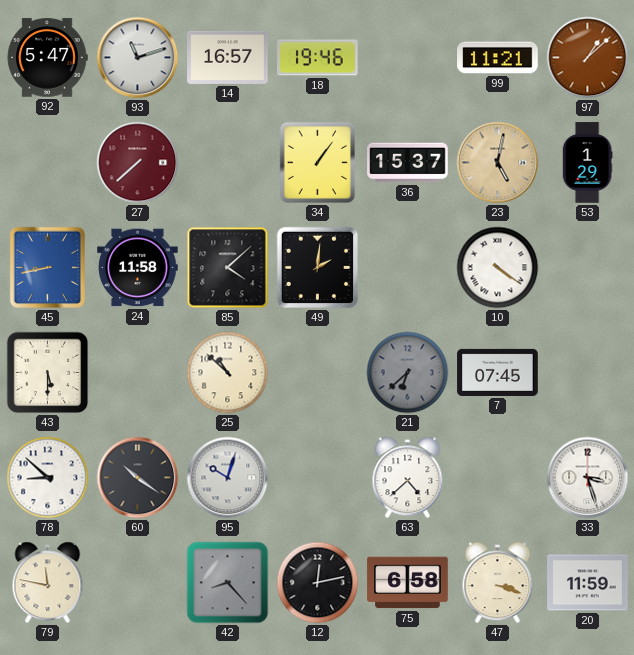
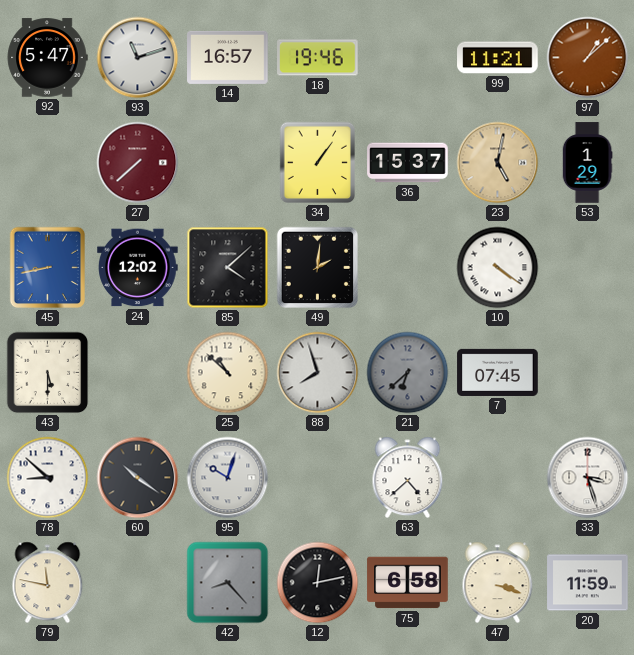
24: 11:58 -> 12:02 (138, 268)
88: none -> 7:57 (318, 373)
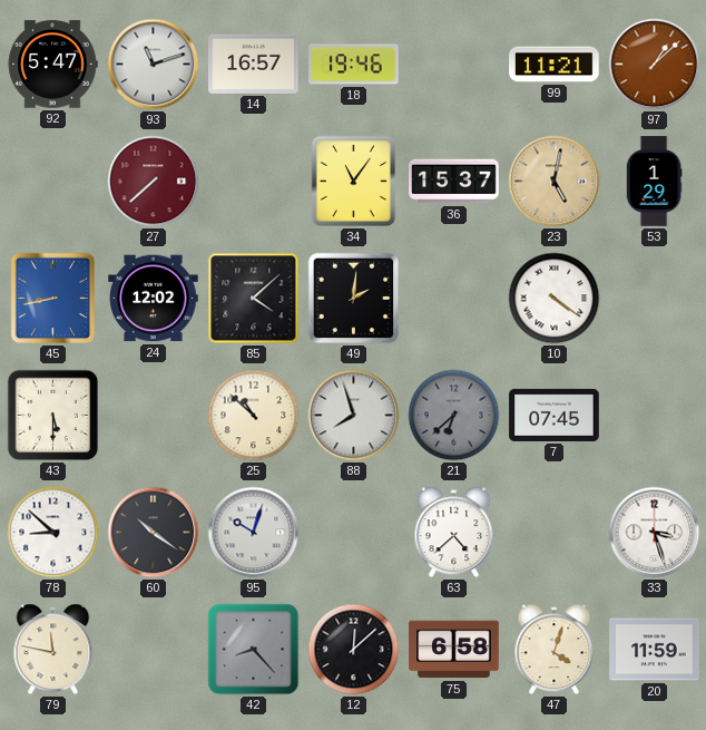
34: 1:06 -> 11:06 (353, 182)
12: 12:13 -> 12:08 (354, 650)
47: 3:18 -> 4:03 (555, 650)
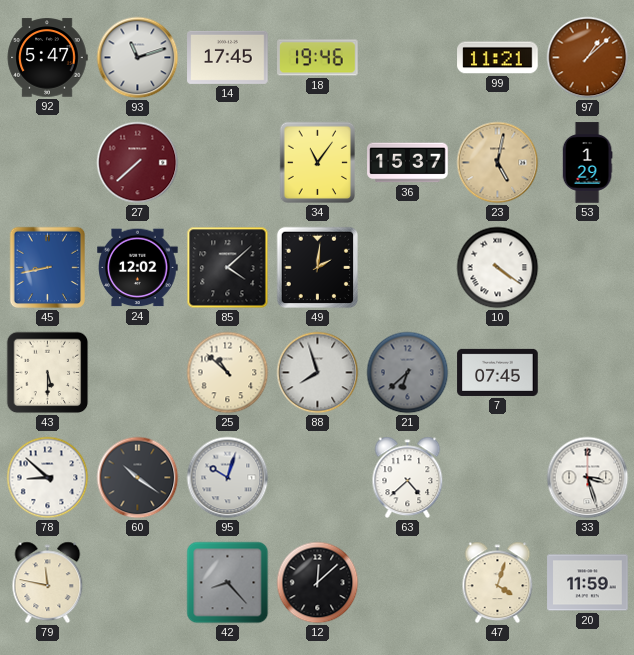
14: 16:57 -> 17:45 (228, 57)
75: 6:58 -> none (454, 650)
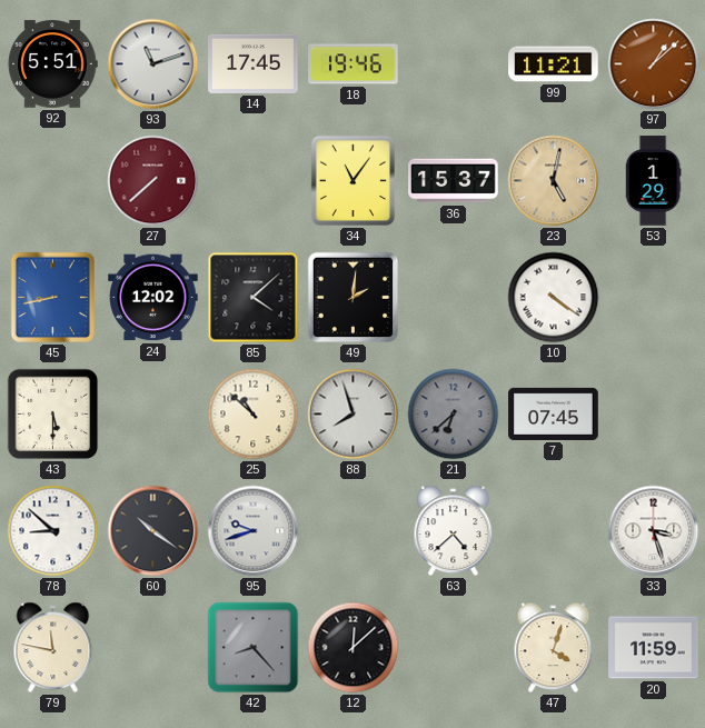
92: 5:47 -> 5:51 (52, 64)
95: 10:03 -> 9:42 (254, 531)
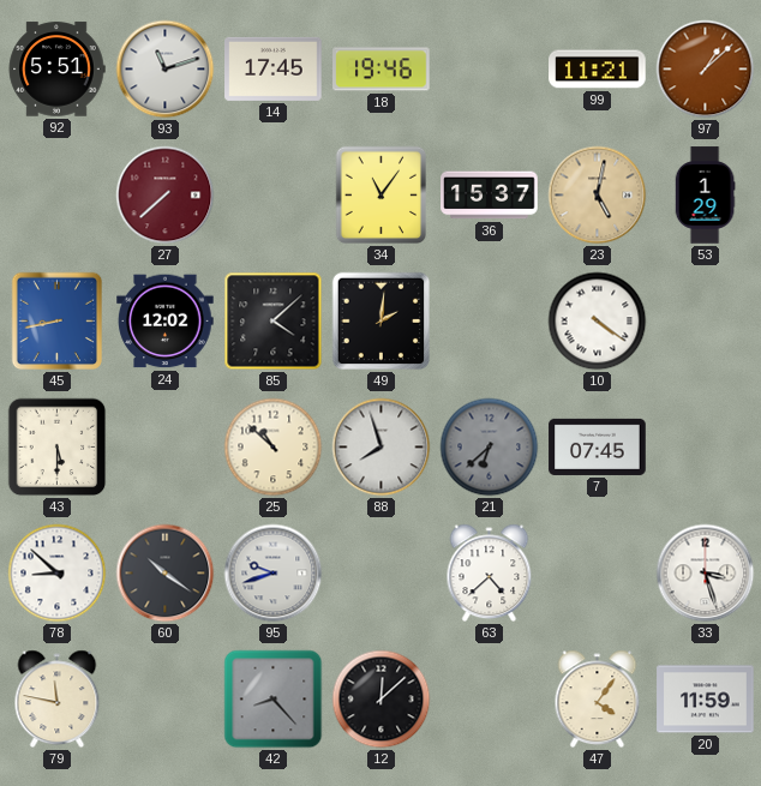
47: 4:03 -> 4:06 (598, 700)
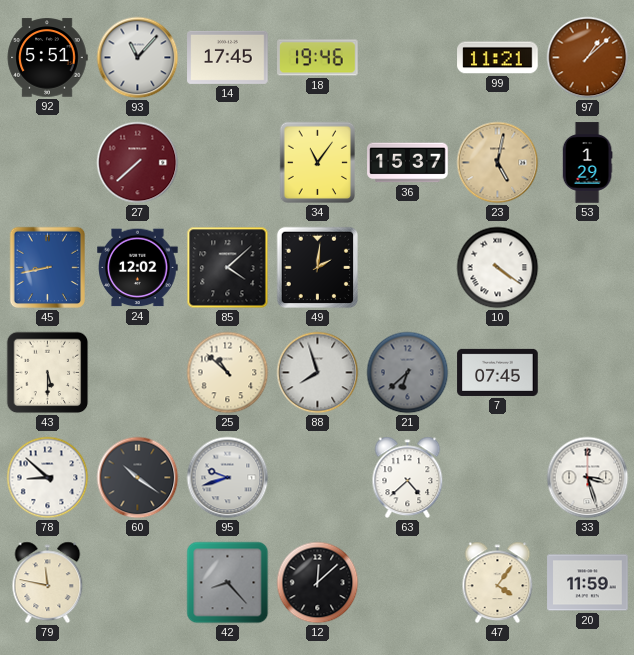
93: 11:12 -> 11:07 (138, 58)
